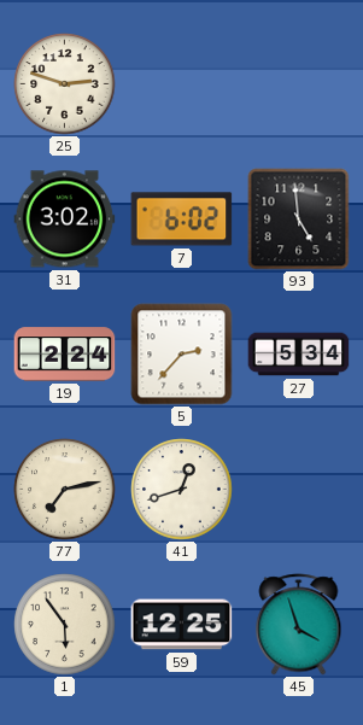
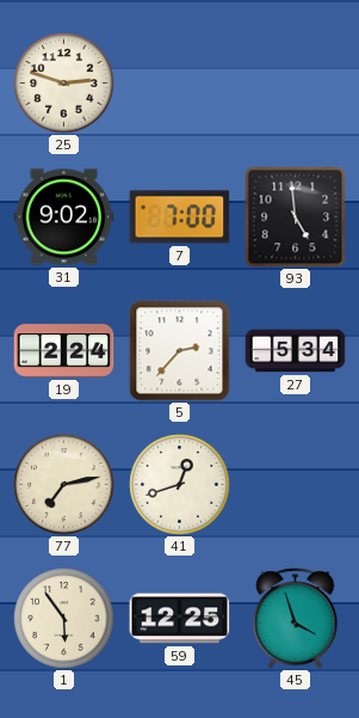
31: 3:02 -> 9:02 (64, 217)
7: 6:02 -> 7:00 (180, 217)
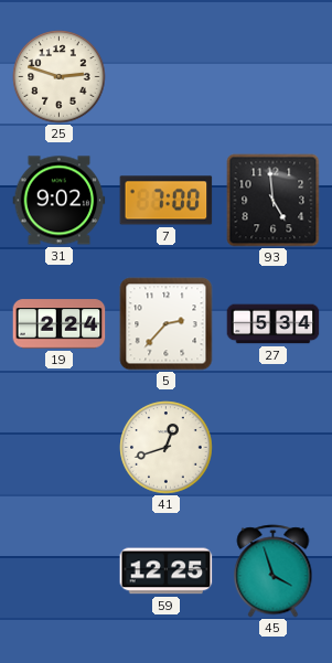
77: 7:13 -> none (64, 485)
1: 5:54 -> none (64, 619)
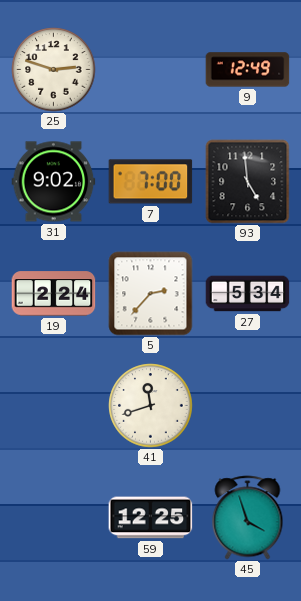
9: none -> 12:49 (248, 70)
41: 12:42 -> 11:42 (151, 406)
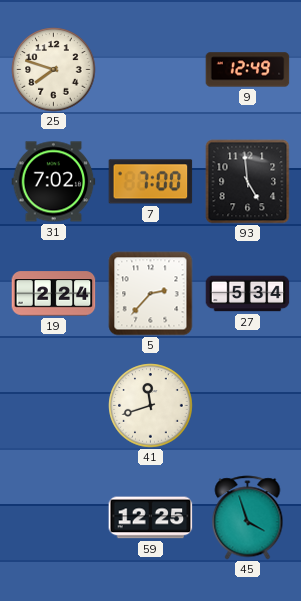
25: 2:48 -> 7:48 (54, 70)
31: 9:02 -> 7:02 (54, 182)
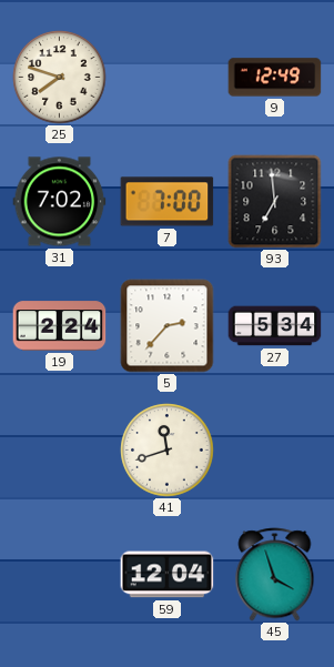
93: 4:59 -> 6:59 (275, 202)
59: 12:25 -> 12:04 (168, 575)
